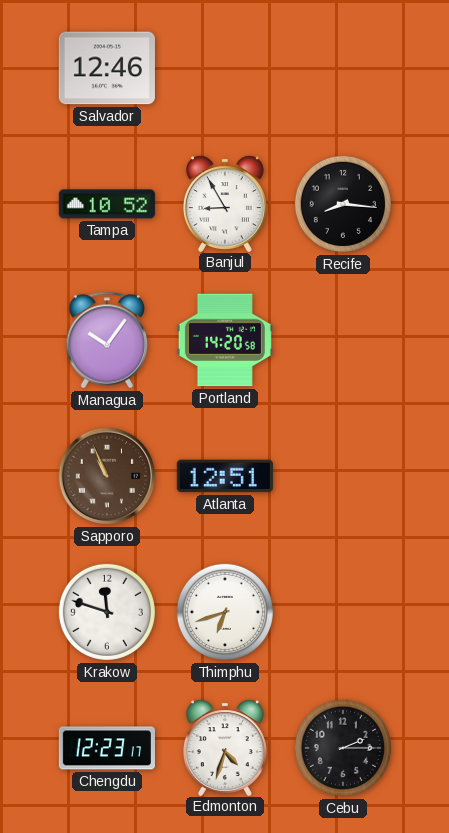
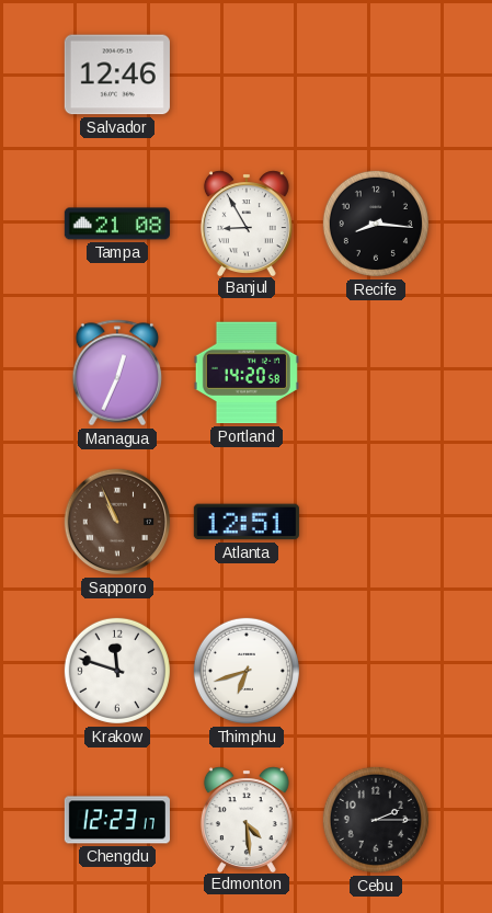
Tampa: 10:52 -> 21:08 (117, 224)
Managua: 10:06 -> 12:34 (117, 373)
Edmonton: 4:33 -> 4:29 (247, 819)
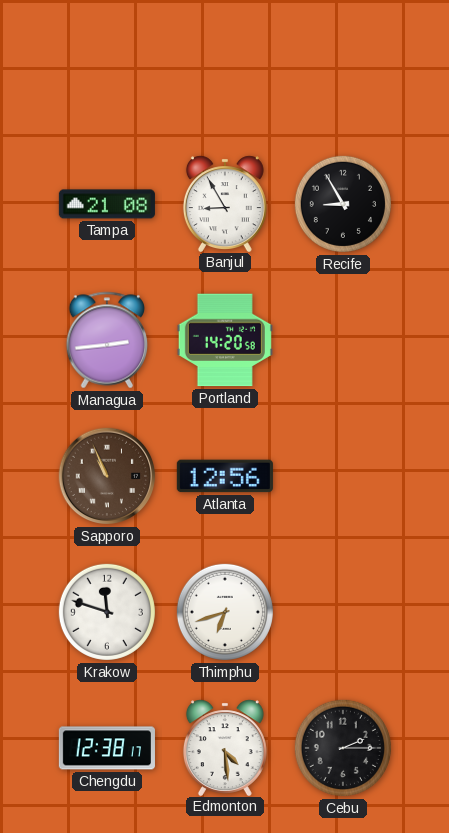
Salvador: 12:46 -> none (117, 75)
Recife: 8:16 -> 8:55 (343, 204)
Managua: 12:34 -> 2:44 (107, 340)
Atlanta: 12:51 -> 12:56 (225, 476)
Chengdu: 12:23 -> 12:38 (107, 748)
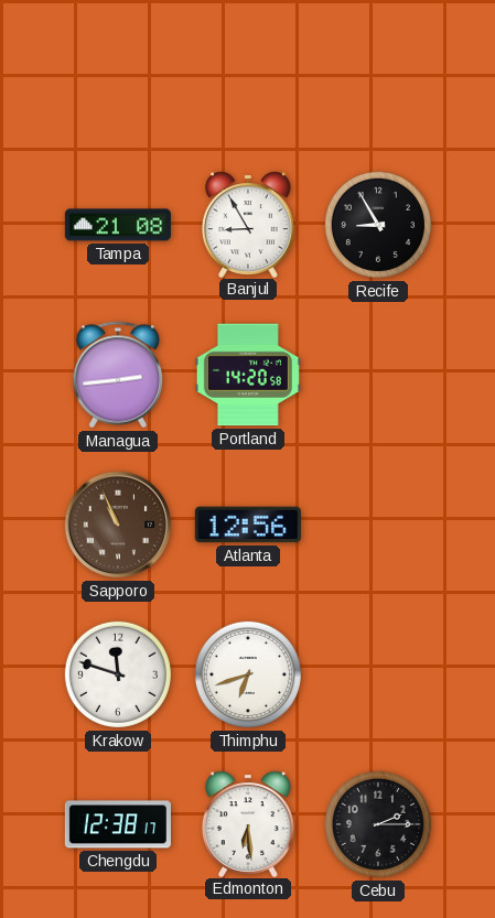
Edmonton: 4:29 -> 6:29 (248, 823)
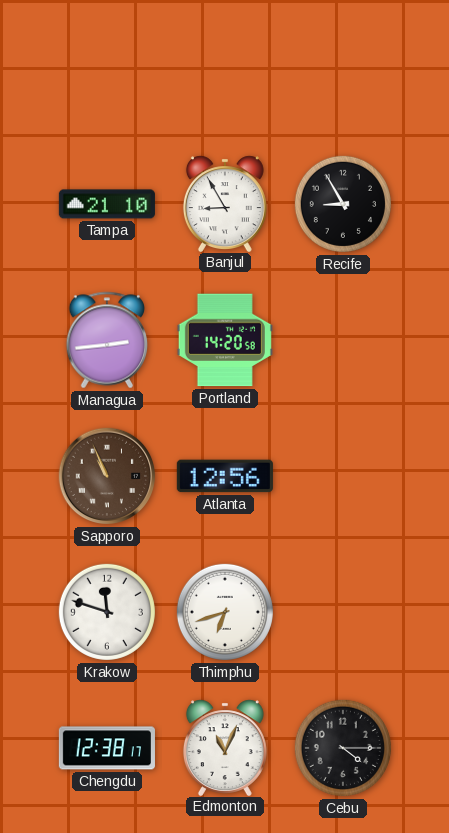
Tampa: 21:08 -> 21:10 (107, 204)
Edmonton: 6:29 -> 11:04 (225, 747)
Cebu: 2:15 -> 4:15 (343, 748)
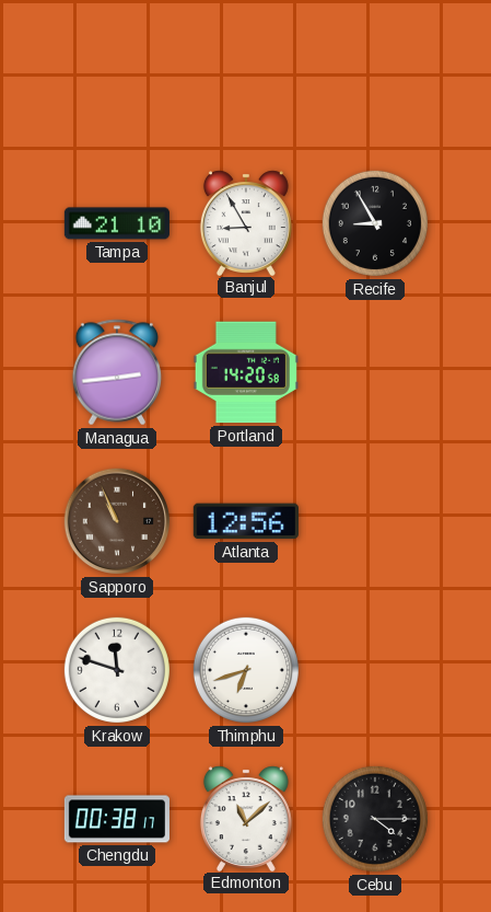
Chengdu: 12:38 -> 00:38 (117, 819)
Edmonton: 11:04 -> 11:08 (246, 818)
